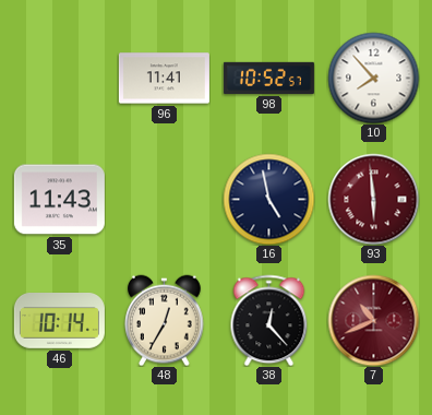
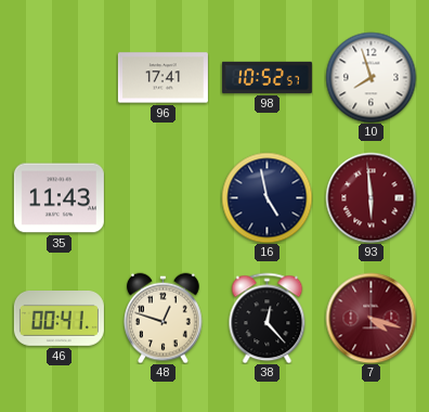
96: 11:41 -> 17:41 (162, 78)
10: 7:53 -> 7:57 (370, 77)
46: 10:14 -> 00:41 (58, 319)
48: 12:35 -> 12:48 (164, 318)
7: 10:41 -> 4:18 (370, 318)
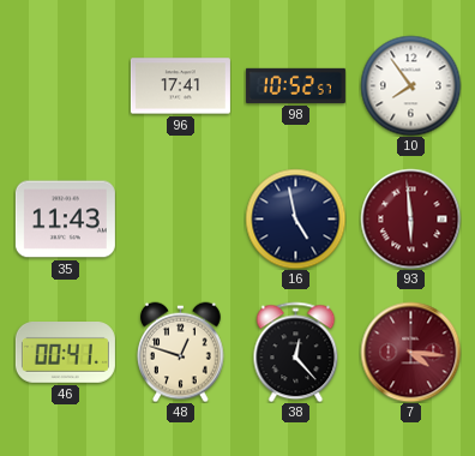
10: 7:57 -> 7:54 (410, 85)
7: 4:18 -> 4:16 (410, 352)
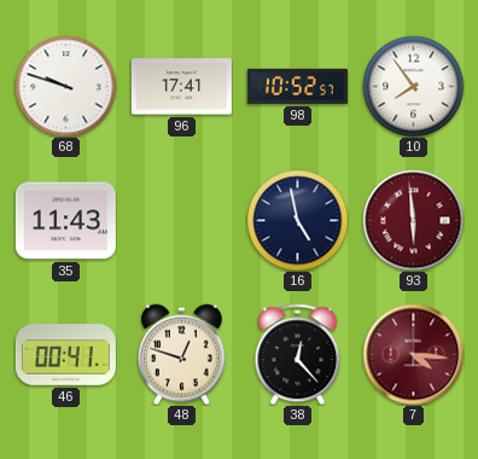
68: none -> 9:48 (65, 86)
